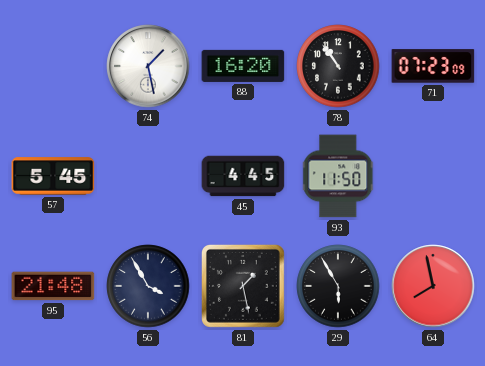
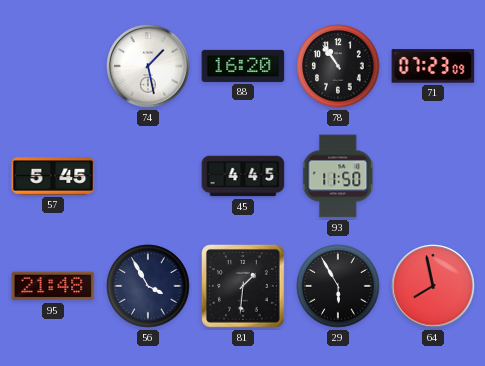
81: 1:28 -> 1:31 (243, 286)
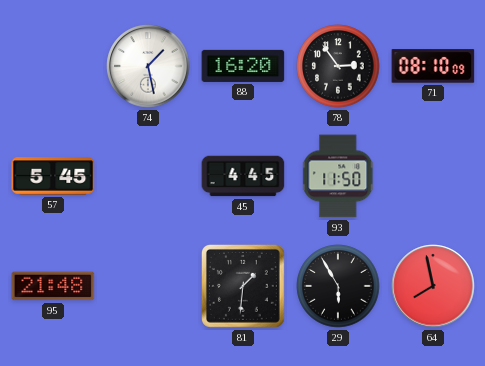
78: 10:54 -> 2:54 (338, 66)
71: 07:23 -> 08:10 (433, 66)
56: 3:55 -> none (148, 286)
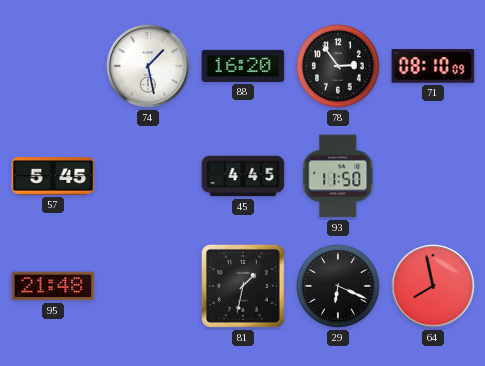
81: 1:31 -> 1:32 (243, 286)
29: 5:55 -> 6:19 (338, 286)
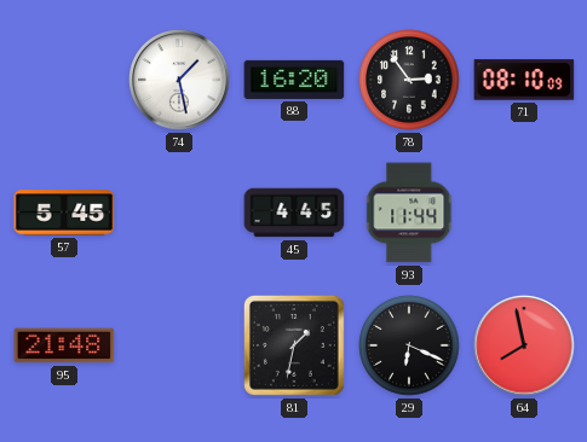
93: 11:50 -> 11:44 (410, 213)
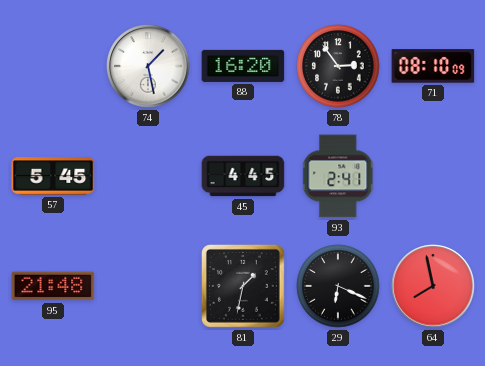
93: 11:44 -> 2:41 (339, 176)
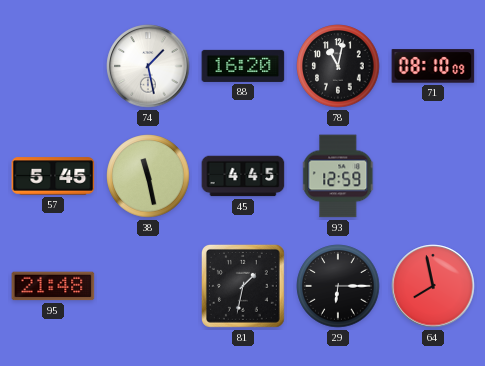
78: 2:54 -> 11:02 (338, 66)
38: none -> 11:28 (148, 176)
93: 2:41 -> 12:59 (339, 176)
29: 6:19 -> 6:15 (338, 286)
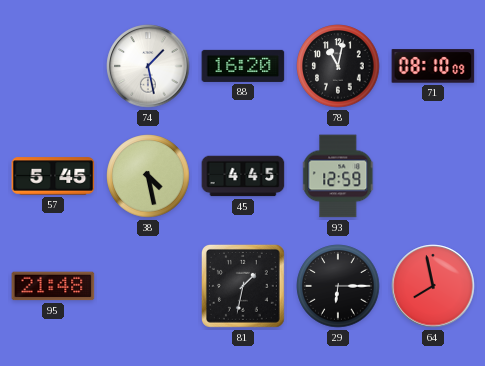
38: 11:28 -> 4:28 (148, 176)
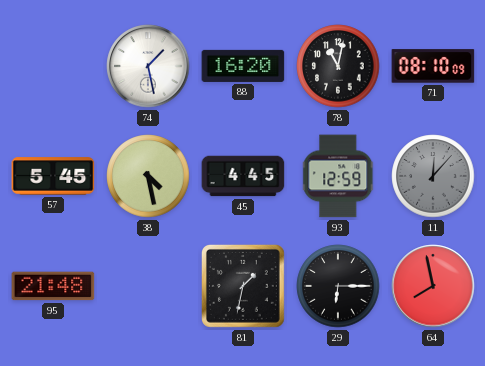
11: none -> 12:07 (433, 176)
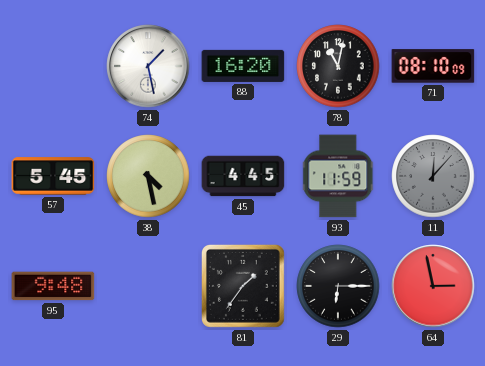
93: 12:59 -> 11:59 (339, 176)
95: 21:48 -> 9:48 (53, 286)
81: 1:32 -> 1:36 (243, 286)
64: 7:58 -> 2:58 (433, 286)
